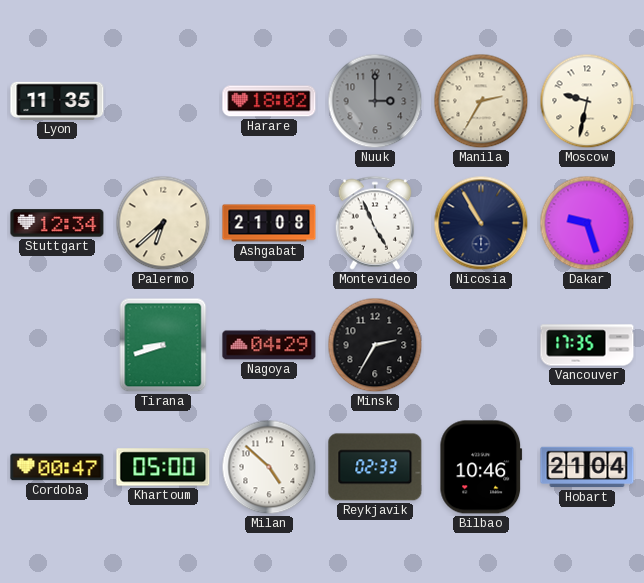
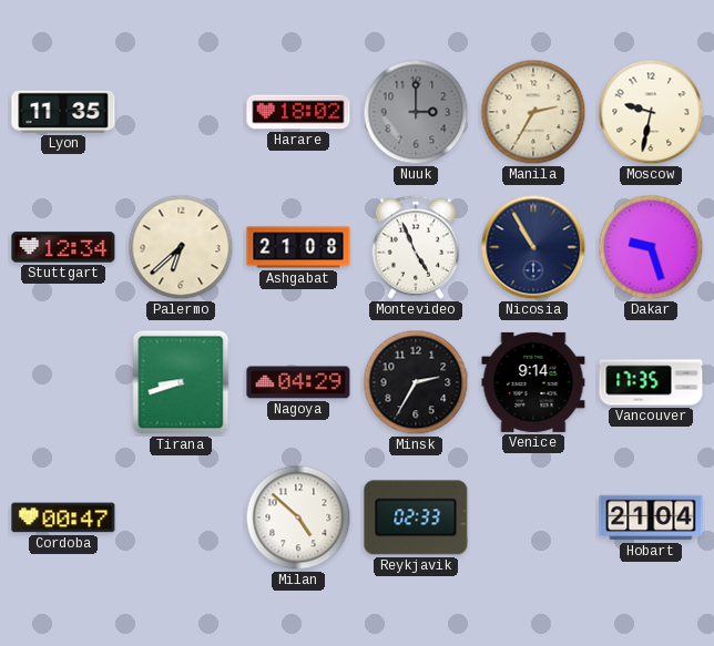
Venice: none -> 9:14 (533, 382)
Khartoum: 05:00 -> none (163, 467)
Bilbao: 10:46 -> none (481, 467)
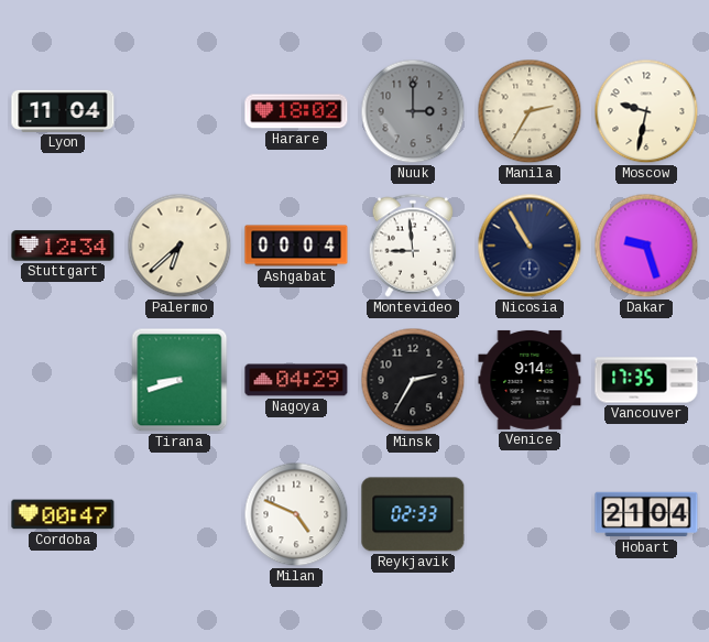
Lyon: 11:35 -> 11:04 (63, 111)
Ashgabat: 21:08 -> 00:04 (296, 246)
Montevideo: 4:56 -> 8:59 (413, 246)
Milan: 4:52 -> 4:49 (296, 514)
